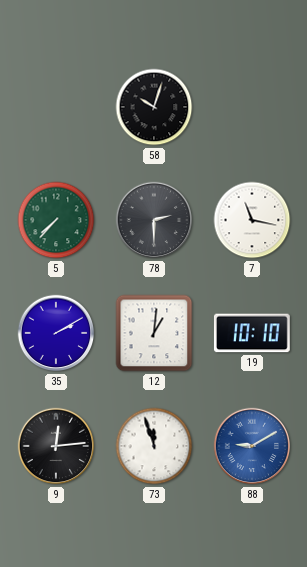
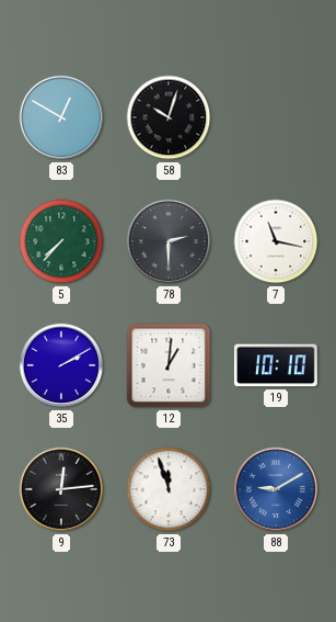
83: none -> 12:50 (61, 117)
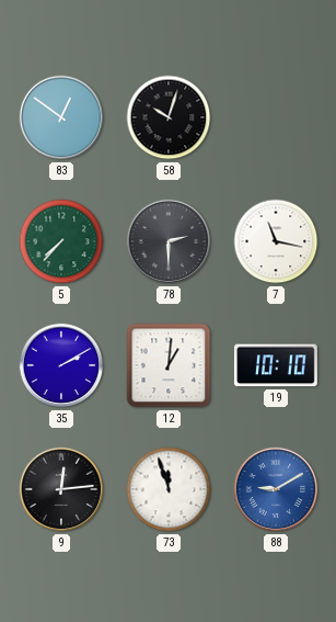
83: 12:50 -> 12:51 (61, 117)
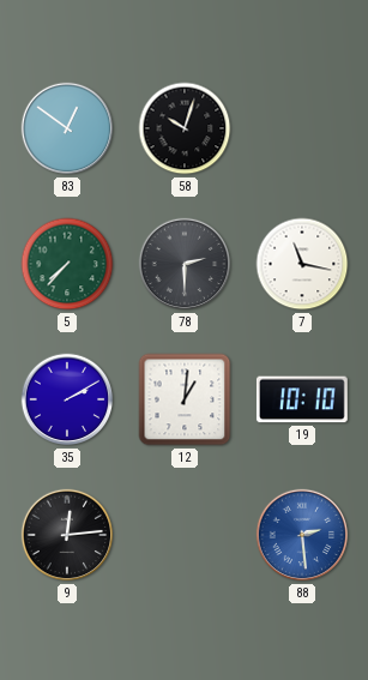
73: 11:57 -> none (169, 489)
88: 9:10 -> 2:29 (302, 535)
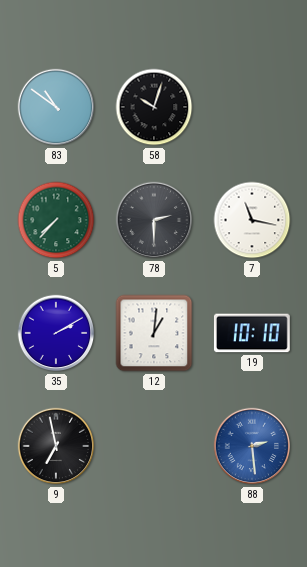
83: 12:51 -> 10:51 (56, 107)
9: 12:14 -> 6:58 (56, 446)
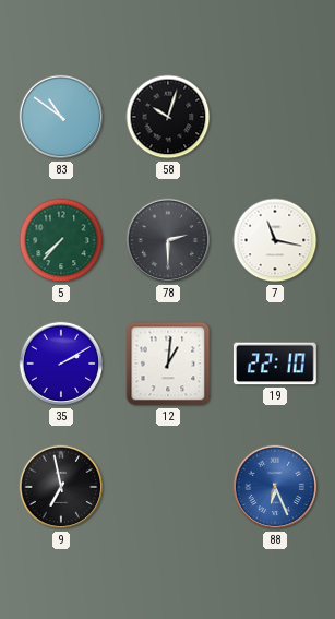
19: 10:10 -> 22:10 (275, 364)
88: 2:29 -> 6:26 (275, 487)
